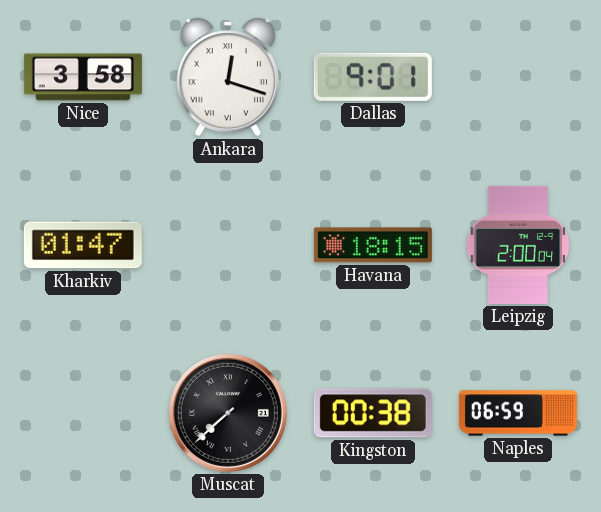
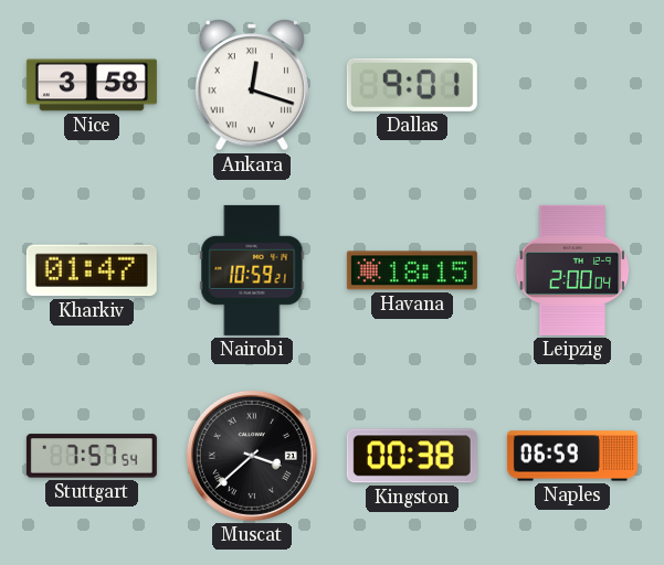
Nairobi: none -> 10:59 (252, 270)
Stuttgart: none -> 7:57 (92, 456)
Muscat: 7:38 -> 3:38 (252, 456)
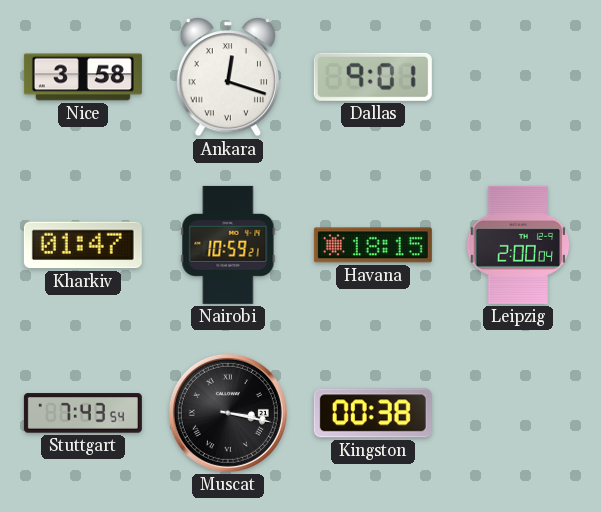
Stuttgart: 7:57 -> 7:43 (83, 413)
Muscat: 3:38 -> 3:17 (228, 413)
Naples: 06:59 -> none (572, 456)
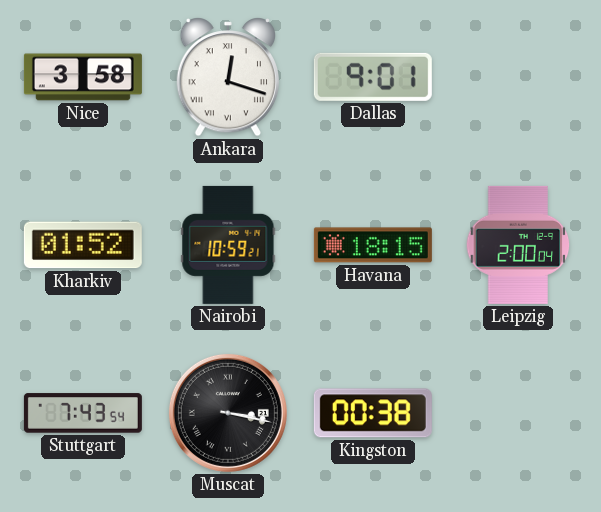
Kharkiv: 01:47 -> 01:52 (83, 245)
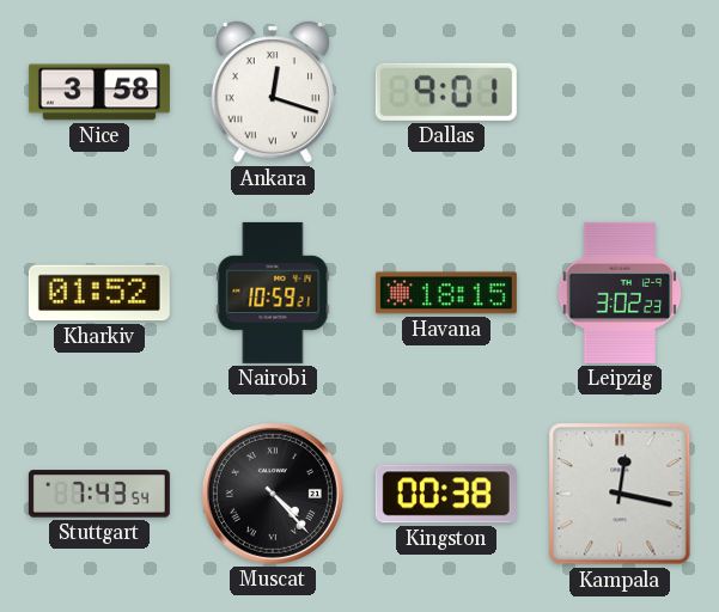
Leipzig: 2:00 -> 3:02 (620, 293)
Muscat: 3:17 -> 4:23 (273, 494)
Kampala: none -> 12:17 (620, 494)
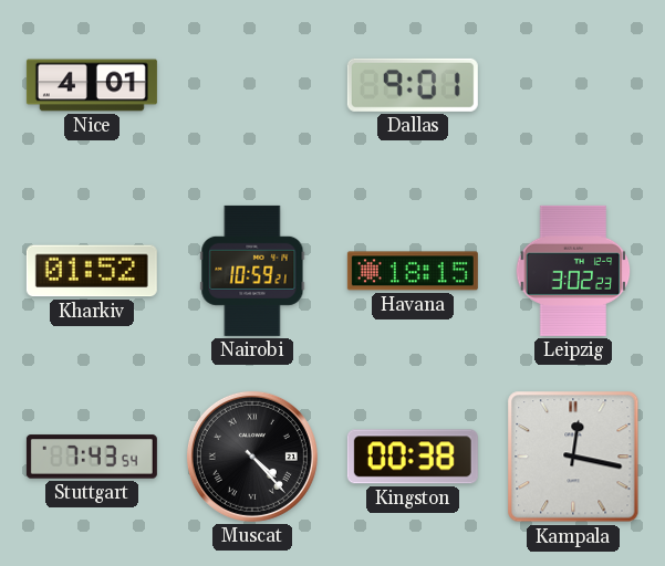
Nice: 3:58 -> 4:01 (92, 85)
Ankara: 12:18 -> none (272, 93)
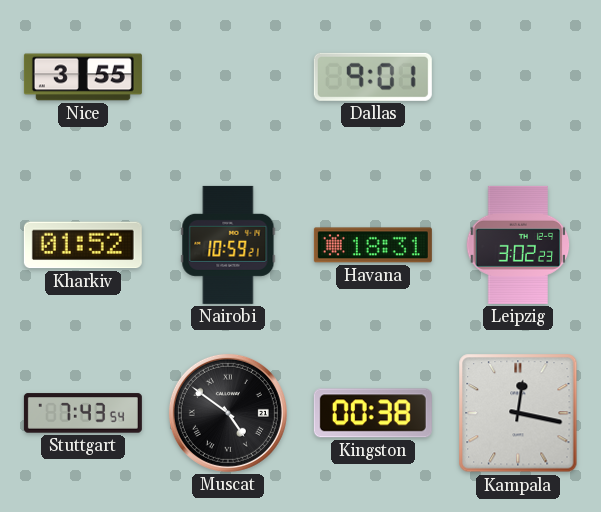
Nice: 4:01 -> 3:55 (83, 77)
Havana: 18:15 -> 18:31 (373, 245)
Muscat: 4:23 -> 4:51 (228, 413)
